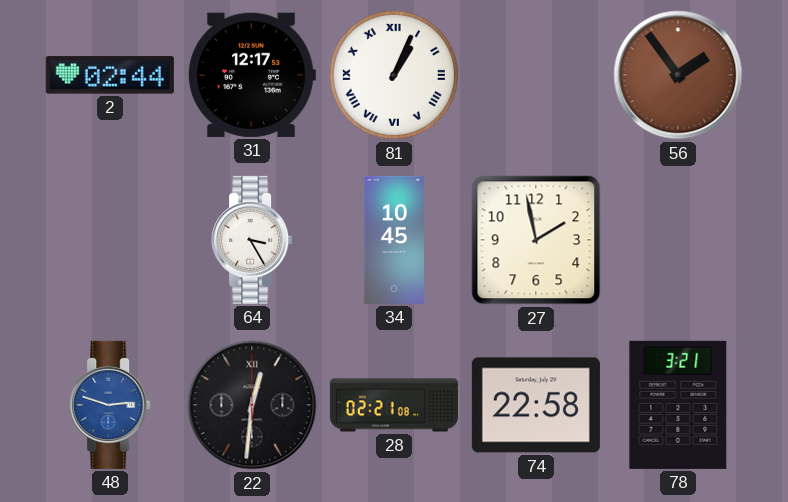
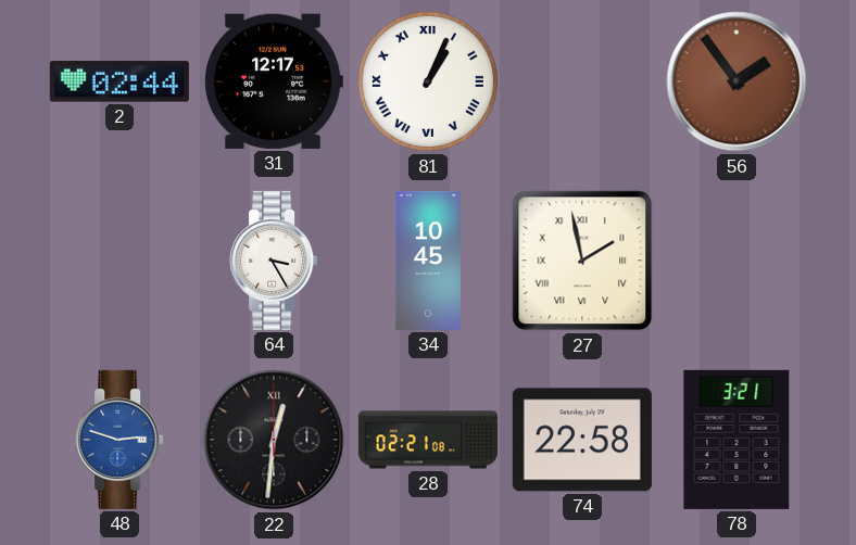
27 numerals: Arabic -> Roman (582, 261)
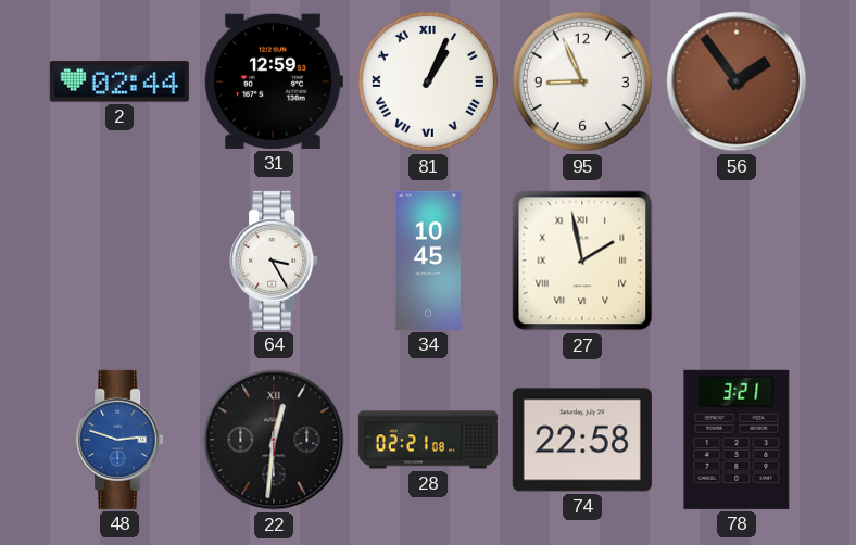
31: 12:17 -> 12:59 (274, 81)
95: none -> 8:56 (582, 81)
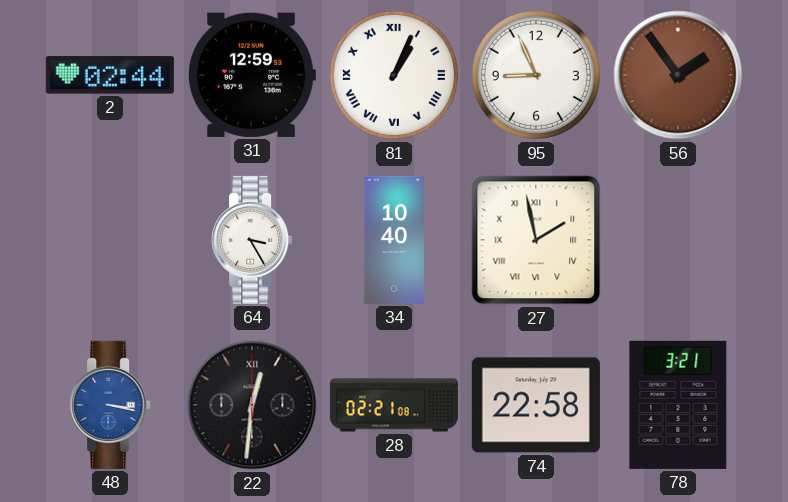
34: 10:45 -> 10:40 (394, 240)
48: 2:48 -> 3:17 (110, 405)
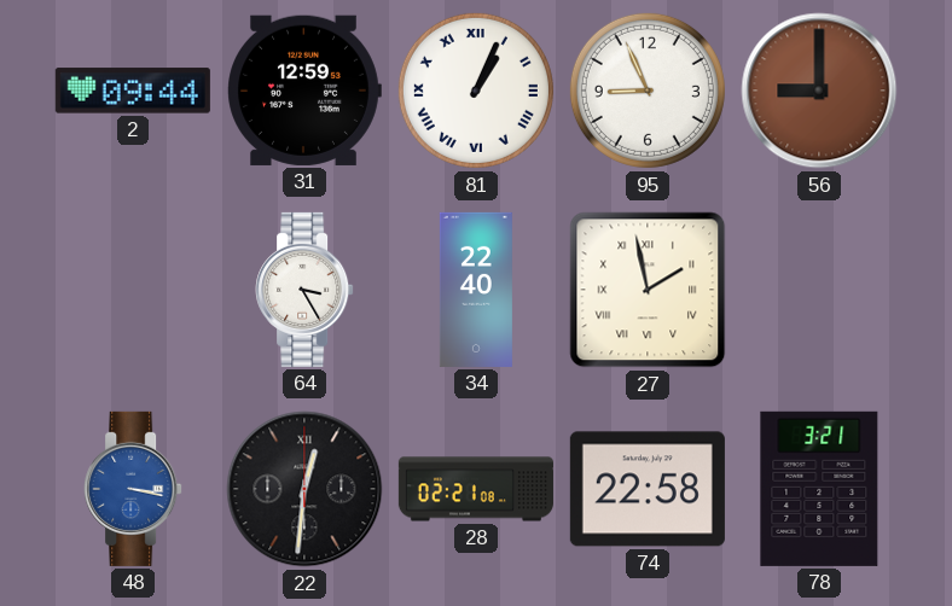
2: 02:44 -> 09:44 (133, 91)
56: 1:54 -> 9:00 (819, 91)
34: 10:40 -> 22:40 (476, 290)
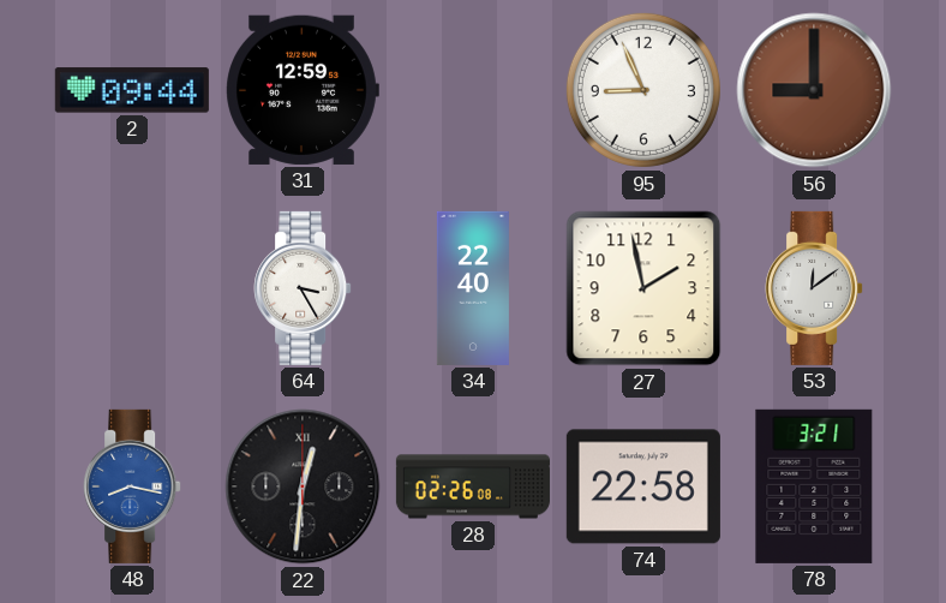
81: 1:04 -> none (476, 91)
27 numerals: Roman -> Arabic (643, 288)
53: none -> 12:09 (814, 288)
48: 3:17 -> 8:17 (132, 486)
28: 02:21 -> 02:26 (473, 486)
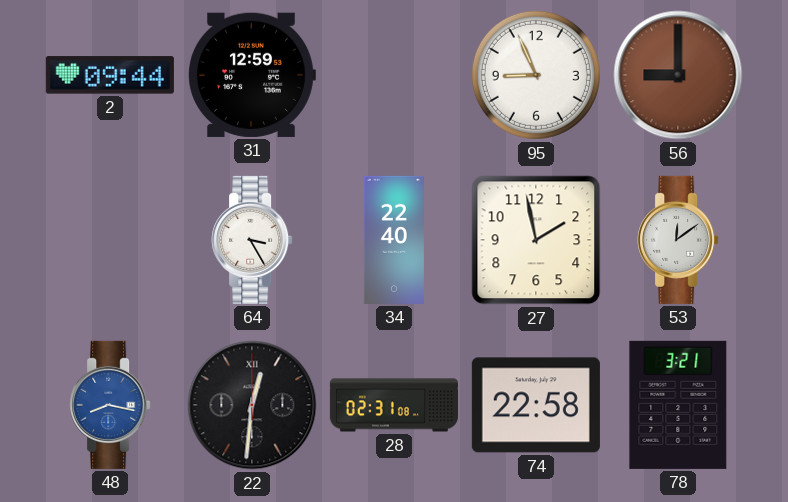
28: 02:26 -> 02:31 (394, 405)
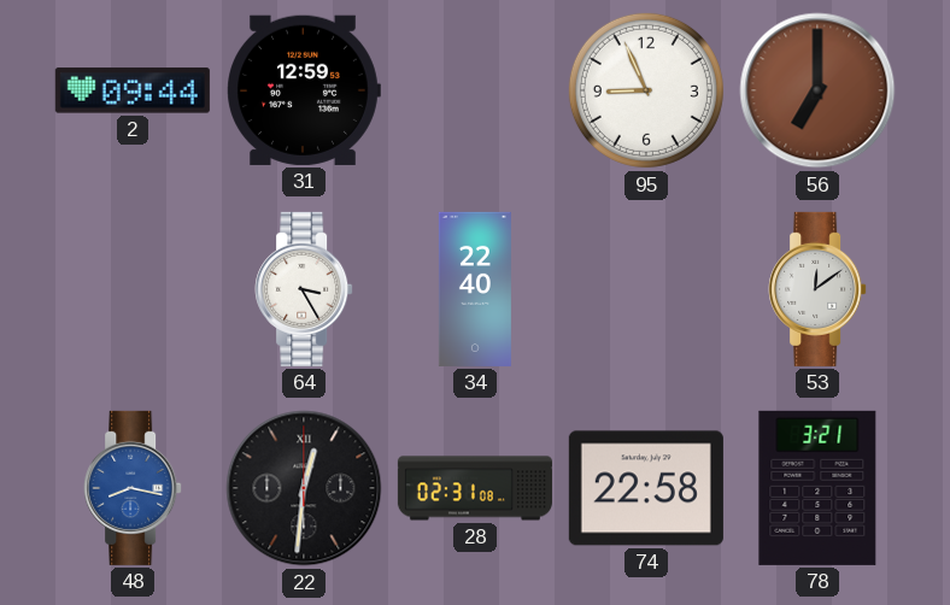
56: 9:00 -> 7:00 (817, 90)
27: 1:58 -> none (536, 240)
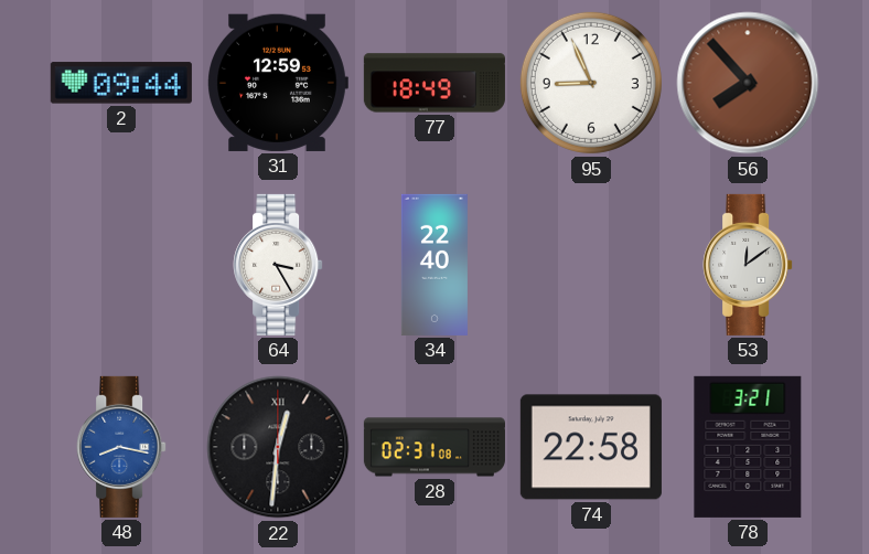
77: none -> 18:49 (434, 83)
56: 7:00 -> 7:53 (748, 83)
